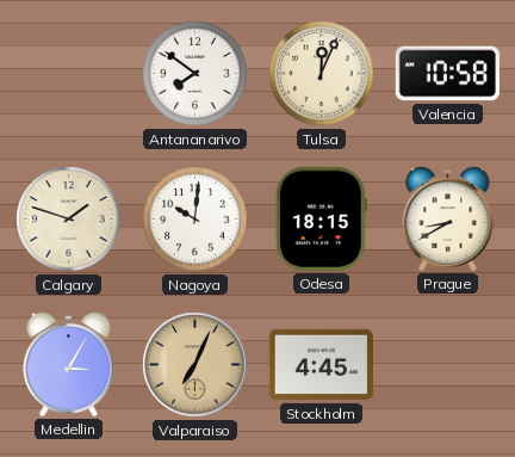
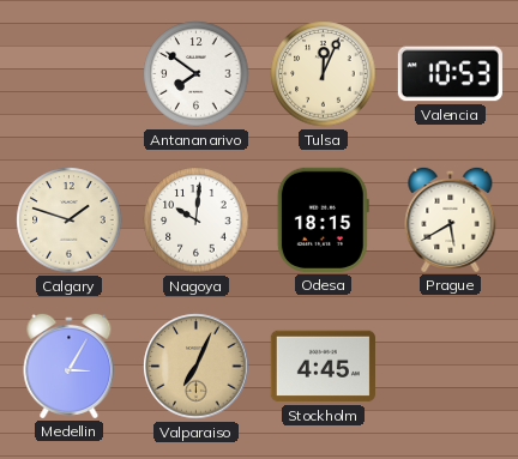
Valencia: 10:58 -> 10:53 (450, 74)
Prague: 8:40 -> 5:40 (451, 219)
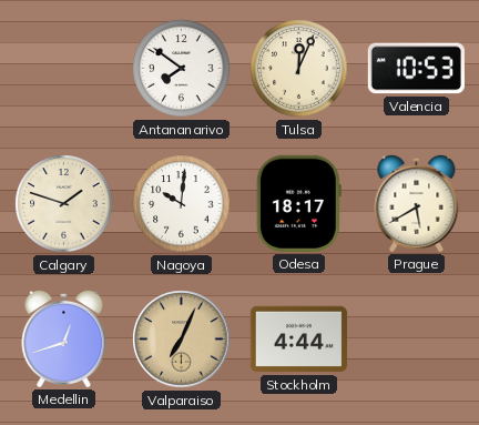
Odesa: 18:15 -> 18:17 (298, 203)
Medellin: 3:05 -> 12:42 (64, 338)
Stockholm: 4:45 -> 4:44 (298, 340)
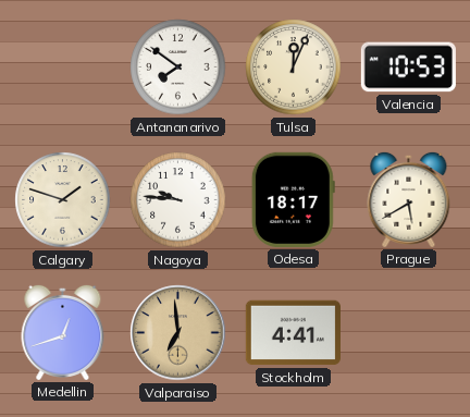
Nagoya: 10:01 -> 9:46 (178, 200)
Valparaiso: 7:04 -> 6:59 (178, 333)
Stockholm: 4:44 -> 4:41 (293, 333)
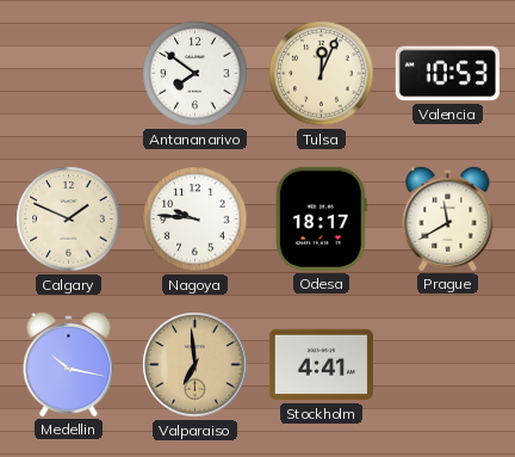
Calgary: 1:48 -> 1:49 (69, 220)
Prague: 5:40 -> 11:40 (448, 218)
Medellin: 12:42 -> 10:17 (69, 364)
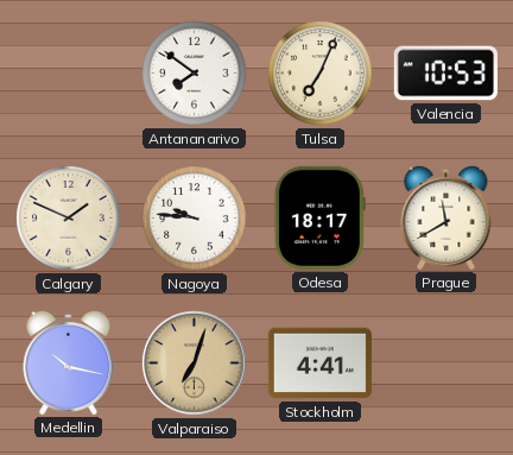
Tulsa: 12:04 -> 7:04 (321, 74)
Valparaiso: 6:59 -> 7:03 (195, 364)
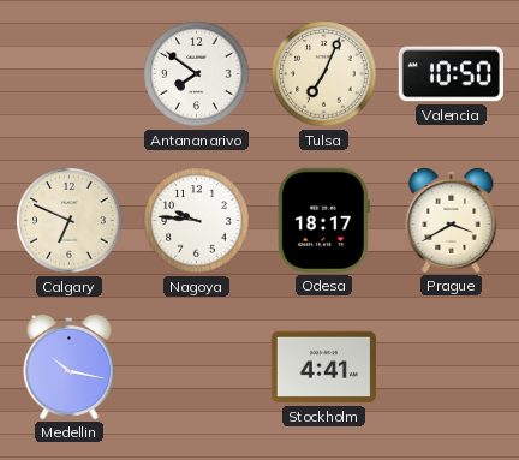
Valencia: 10:53 -> 10:50 (451, 74)
Calgary: 1:49 -> 6:49 (70, 221)
Prague: 11:40 -> 3:40 (452, 220)
Valparaiso: 7:03 -> none (195, 364)
